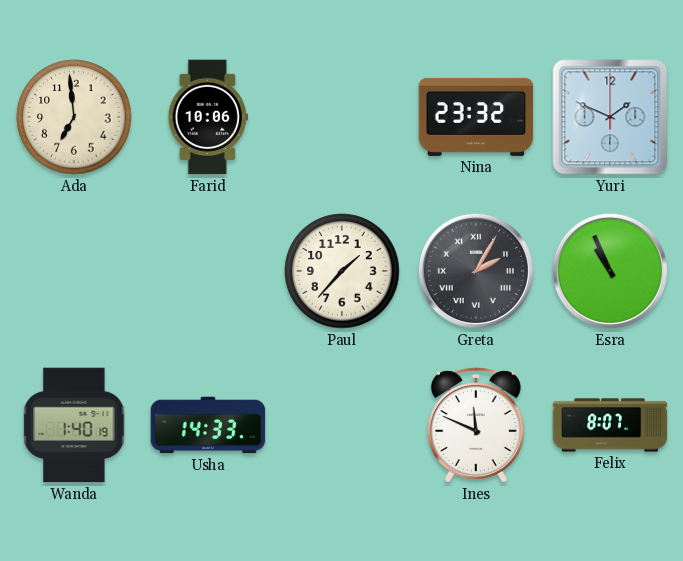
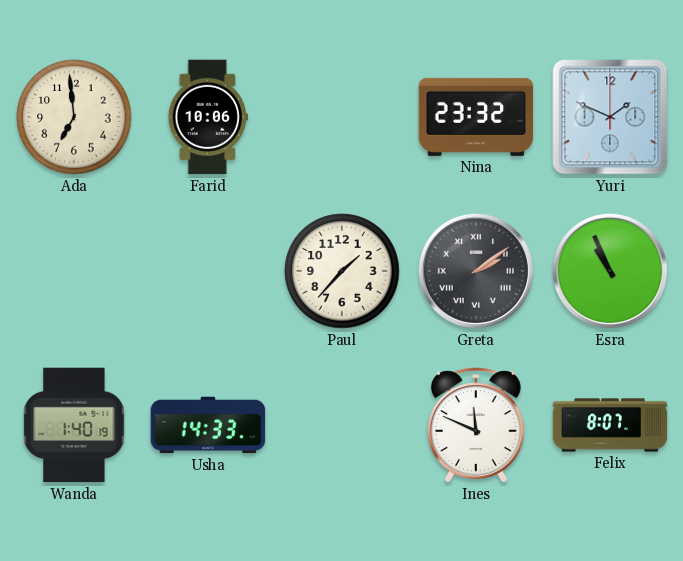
Greta: 2:05 -> 2:09 (476, 271)
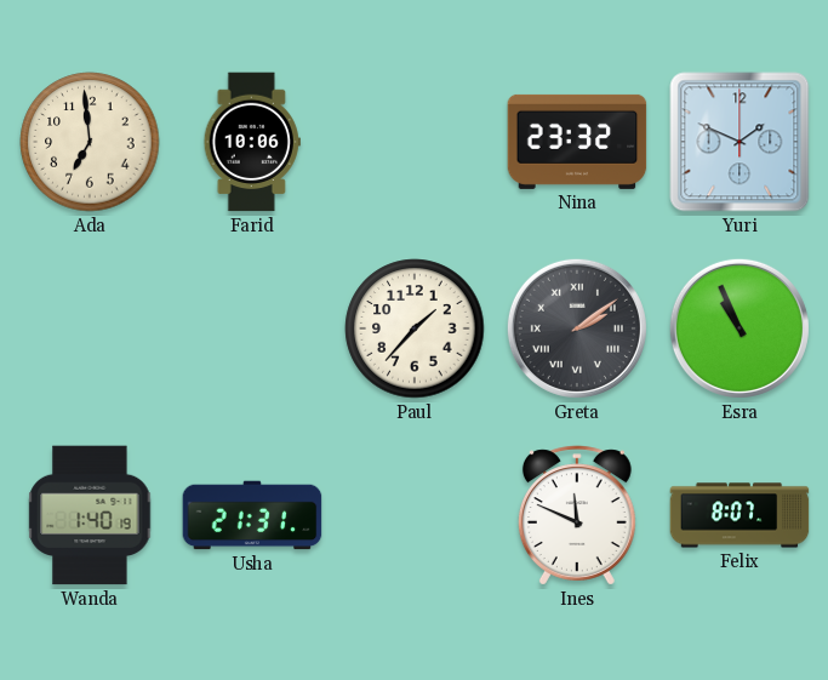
Usha: 14:33 -> 21:31 (252, 515)
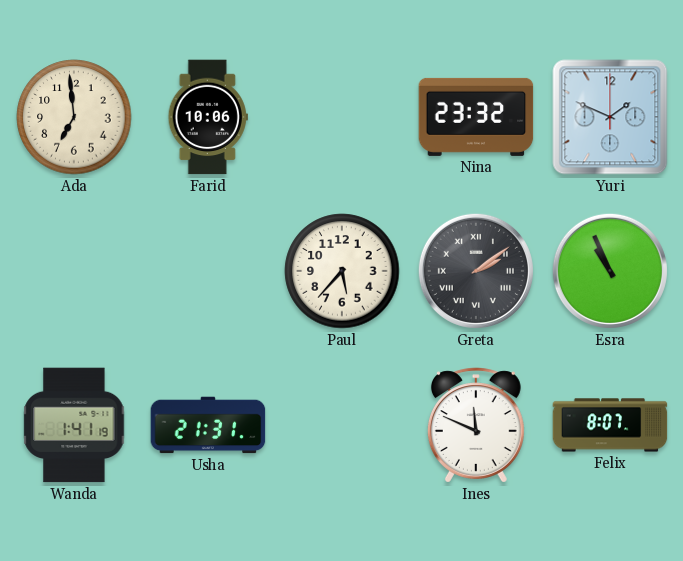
Paul: 1:37 -> 5:37 (342, 271)
Wanda: 1:40 -> 1:41 (74, 425)
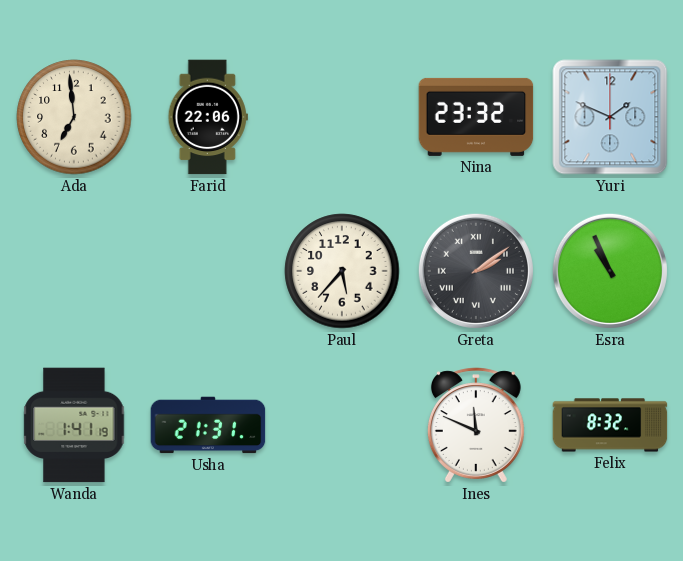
Farid: 10:06 -> 22:06 (208, 117)
Felix: 8:07 -> 8:32 (610, 425)
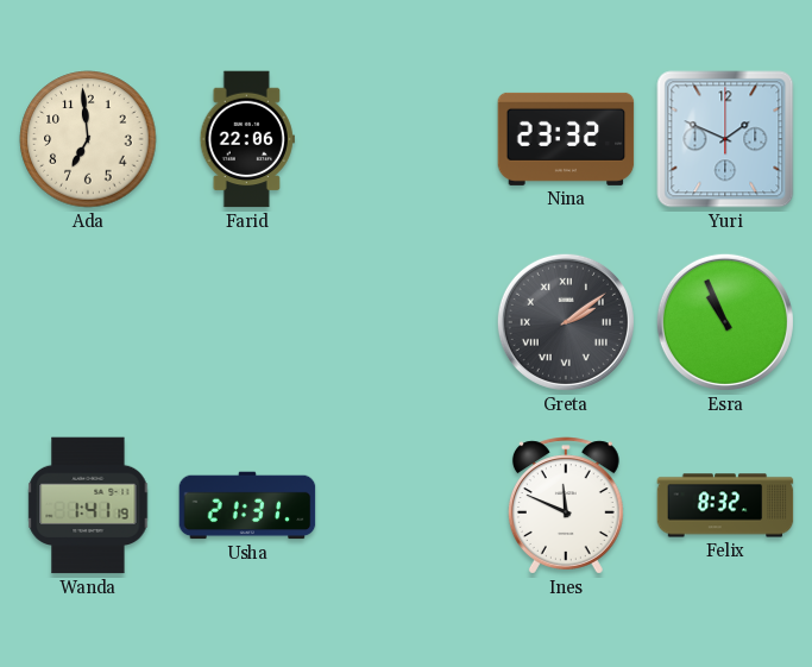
Paul: 5:37 -> none (342, 271)
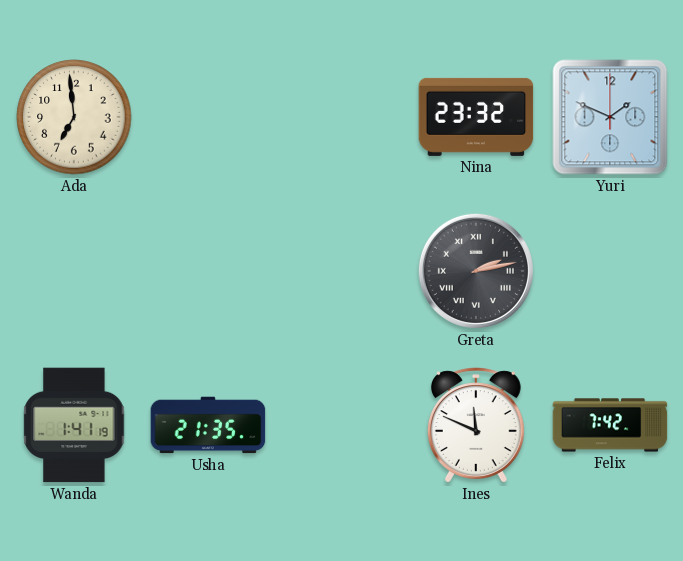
Farid: 22:06 -> none (247, 139)
Greta: 2:09 -> 2:13 (476, 271)
Esra: 10:56 -> none (725, 322)
Usha: 21:31 -> 21:35 (208, 425)
Felix: 8:32 -> 7:42 (610, 425)
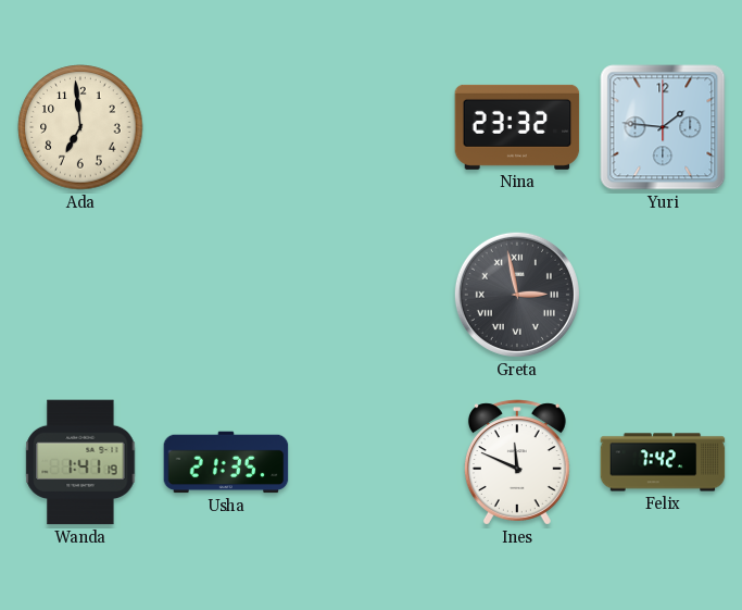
Yuri: 1:49 -> 1:46 (663, 127)
Greta: 2:13 -> 2:58 (517, 295)
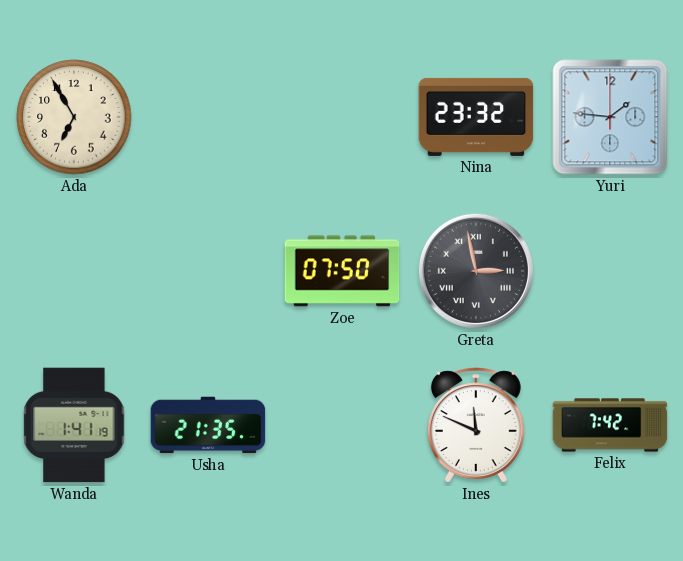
Ada: 6:59 -> 6:55 (74, 117)
Zoe: none -> 07:50 (342, 271)
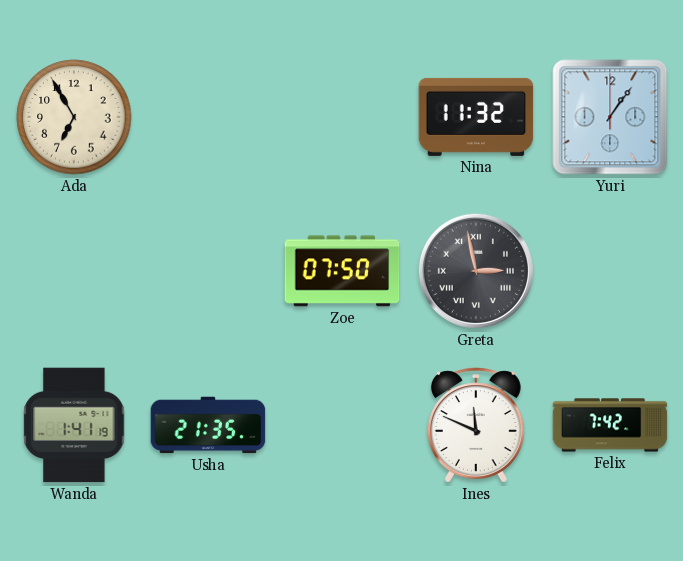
Nina: 23:32 -> 11:32 (476, 117)
Yuri: 1:46 -> 1:06 (610, 117)
